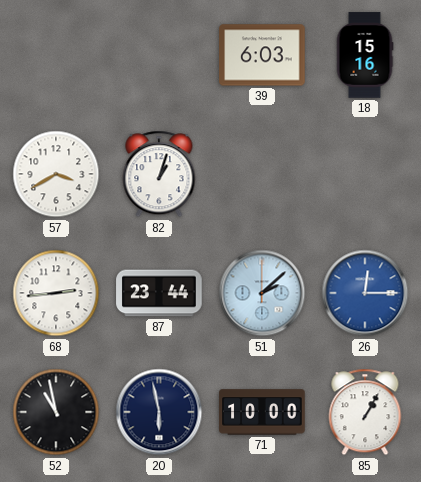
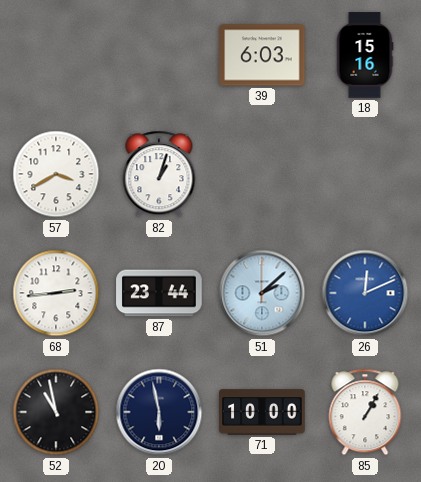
26: 12:15 -> 12:11 (365, 293)
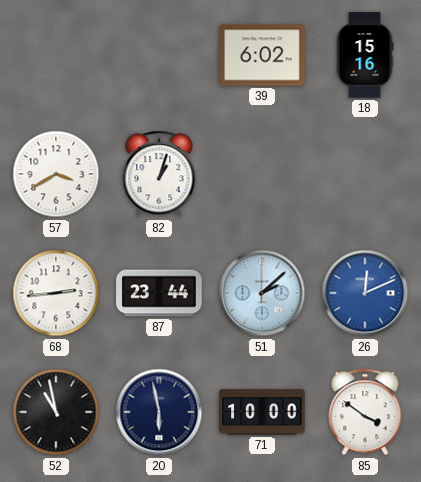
39: 6:03 -> 6:02 (262, 55)
85: 1:05 -> 3:51 (365, 412)
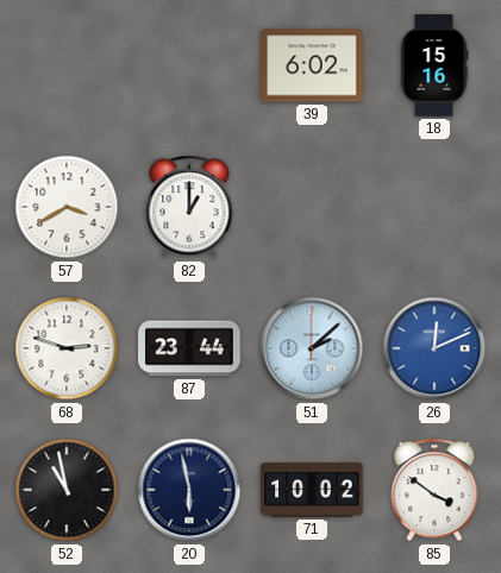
82: 1:03 -> 1:00 (189, 207)
68: 2:44 -> 2:48 (67, 348)
71: 10:00 -> 10:02 (312, 490)
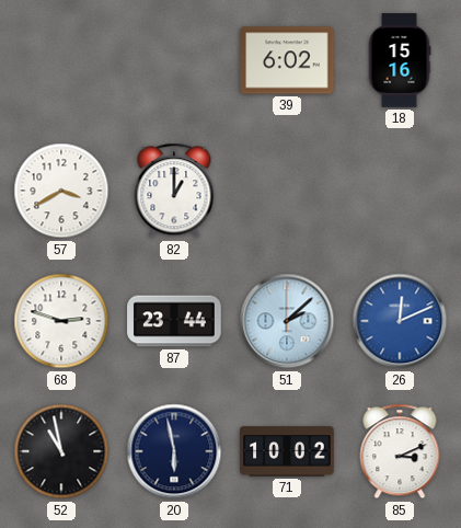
85: 3:51 -> 3:11 (400, 451)
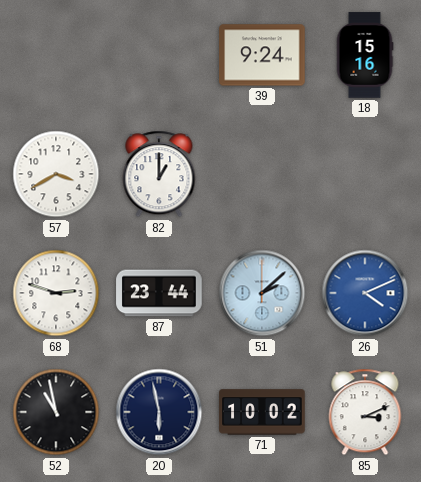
39: 6:02 -> 9:24 (262, 55)
26: 12:11 -> 4:11 (365, 293)
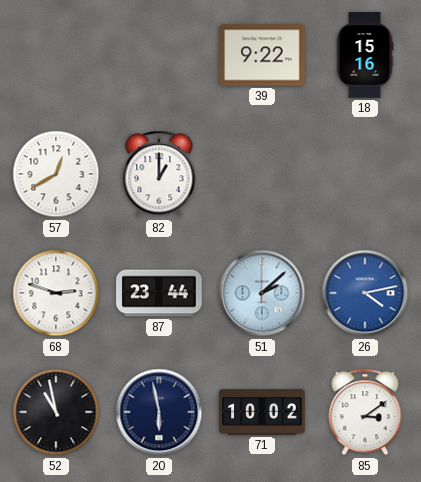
39: 9:24 -> 9:22 (262, 55)
57: 3:40 -> 12:40 (56, 174)
26: 4:11 -> 4:13 (365, 293)
85: 3:11 -> 3:09 (365, 412)
